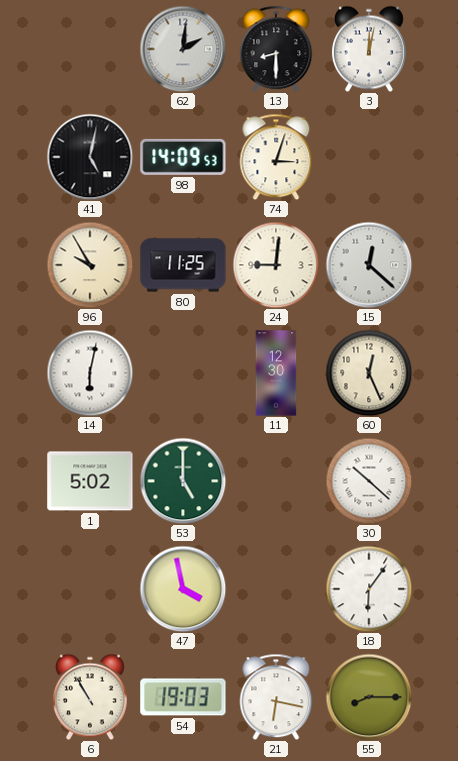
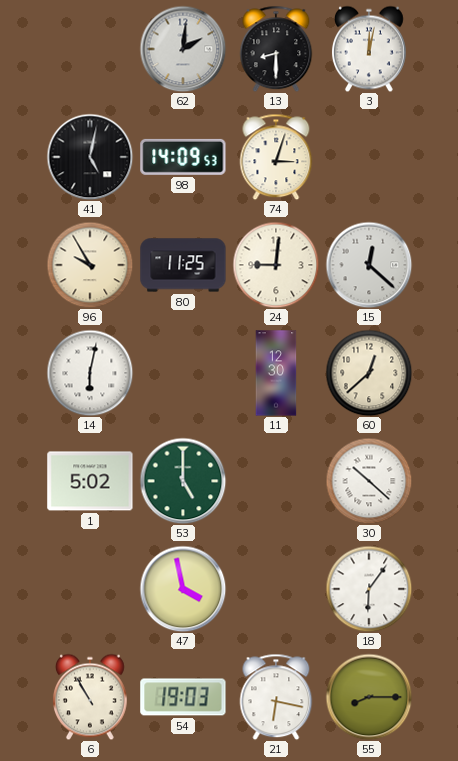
60: 12:26 -> 12:38 (369, 373)
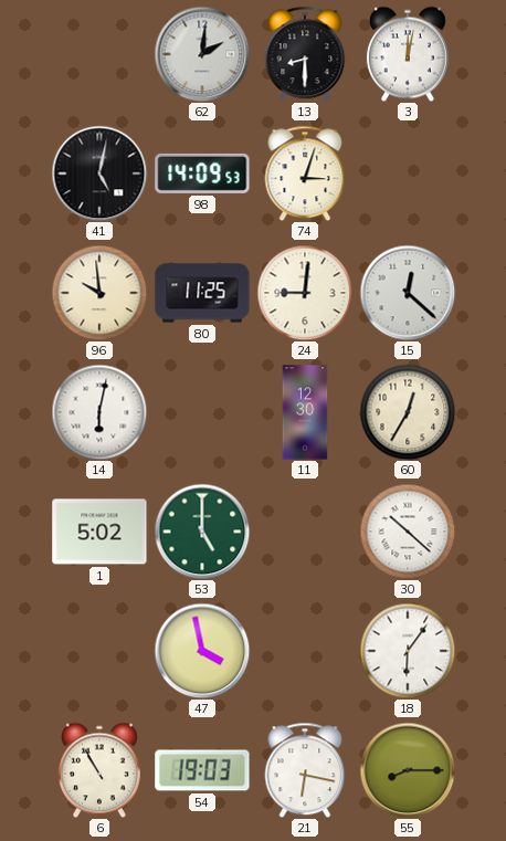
96: 9:55 -> 9:59 (99, 293)
60: 12:38 -> 12:35 (408, 412)
